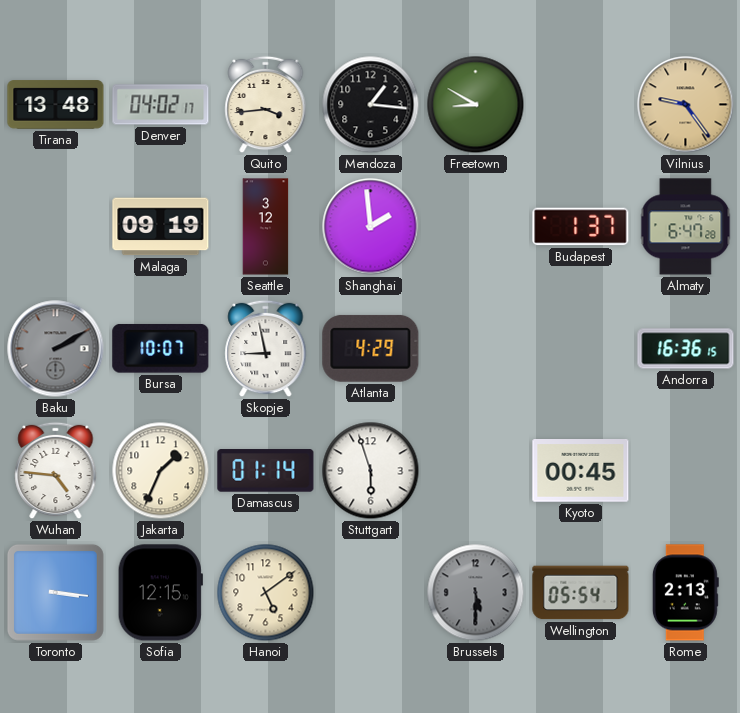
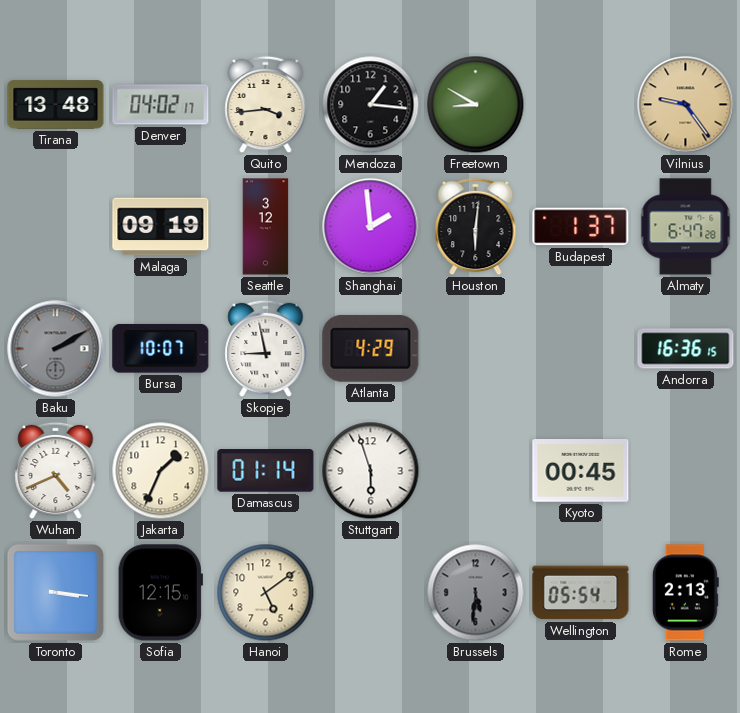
Houston: none -> 6:01 (476, 227)
Wuhan: 4:46 -> 4:41 (56, 471)
Brussels: 5:30 -> 5:31 (476, 593)
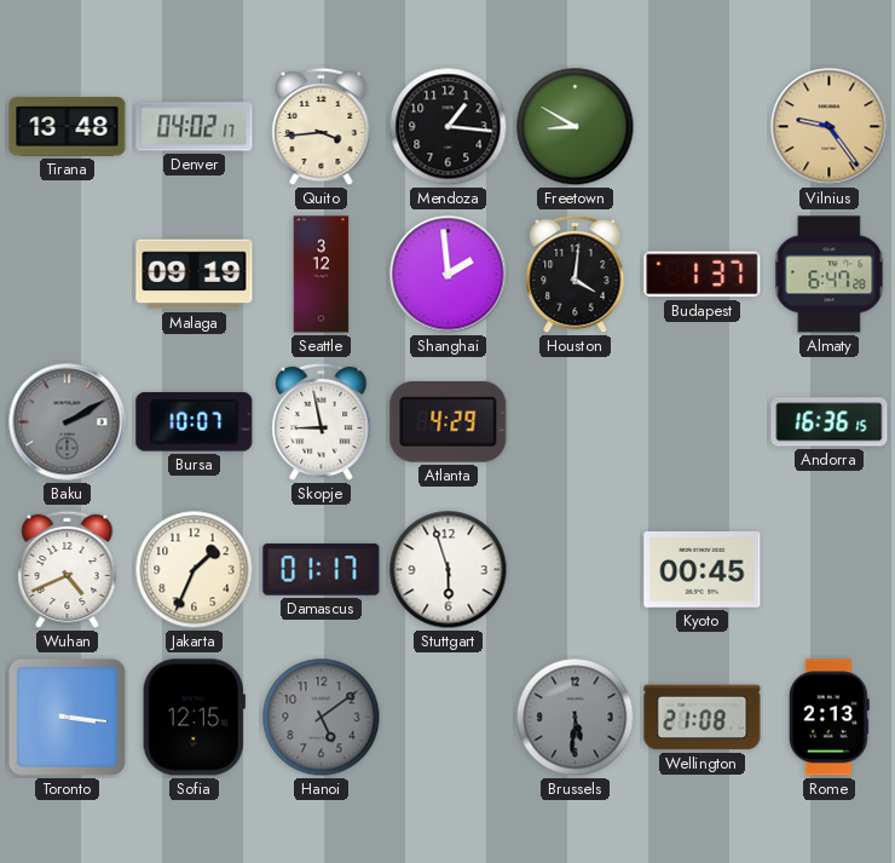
Houston: 6:01 -> 4:01 (576, 275)
Damascus: 01:14 -> 01:17 (322, 570)
Hanoi dial: cream -> grey (322, 718)
Wellington: 05:54 -> 21:08 (703, 718)
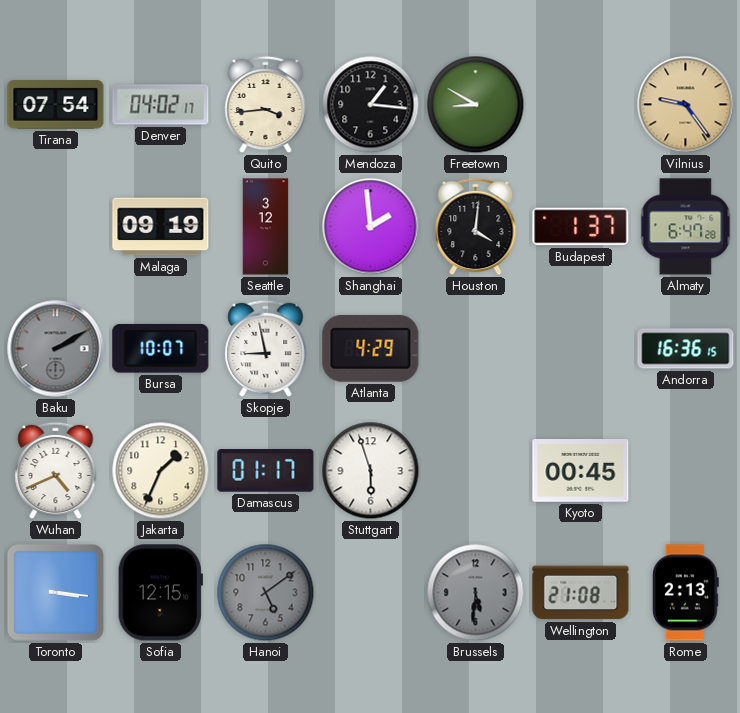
Tirana: 13:48 -> 07:54 (56, 105)
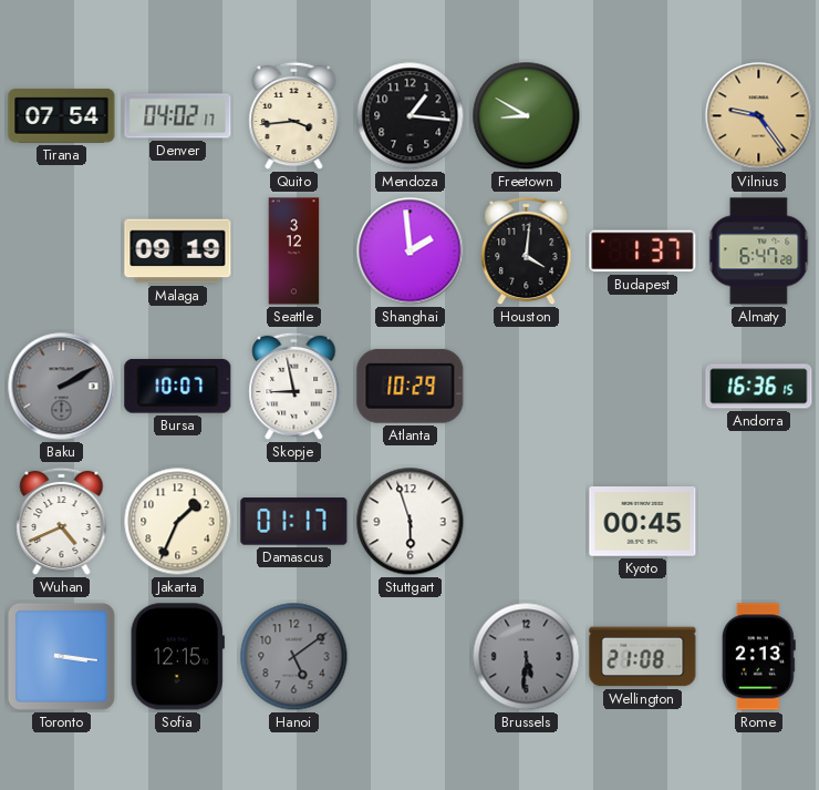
Atlanta: 4:29 -> 10:29 (411, 386)
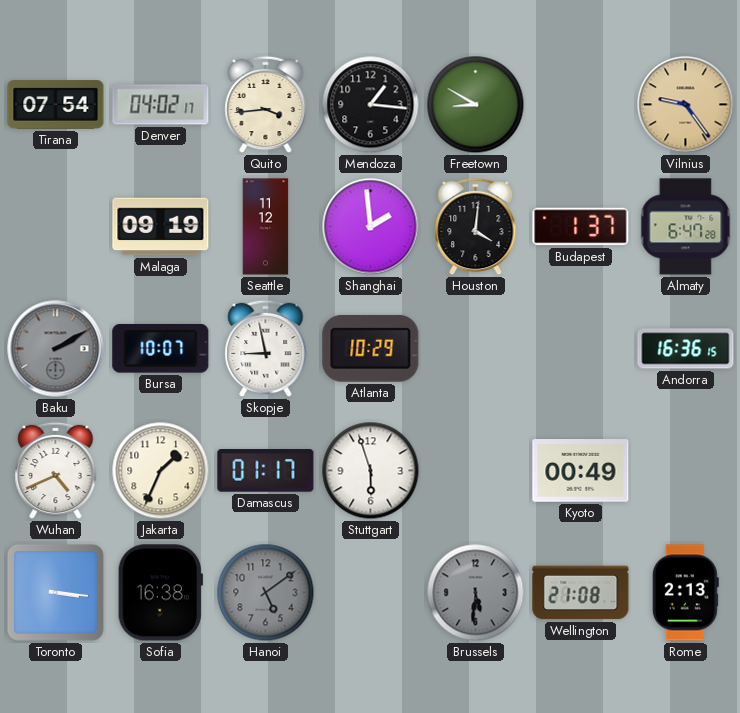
Seattle: 3:12 -> 11:12 (266, 227)
Kyoto: 00:45 -> 00:49 (581, 471)
Sofia: 12:15 -> 16:38 (160, 593)
